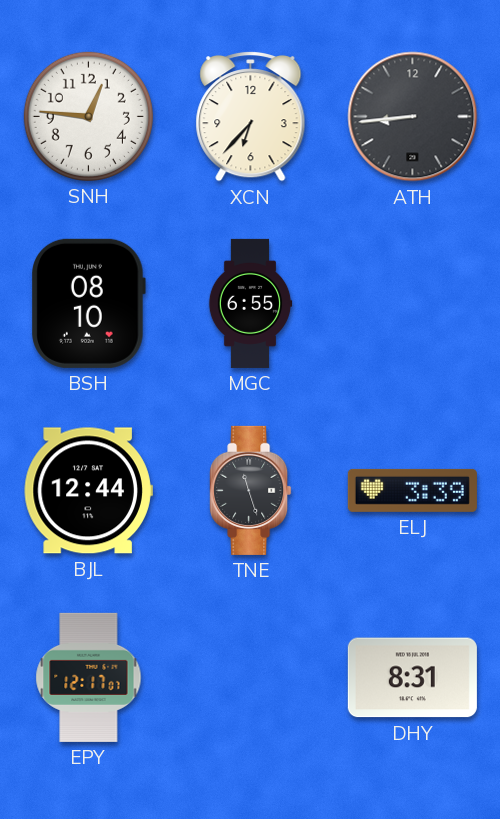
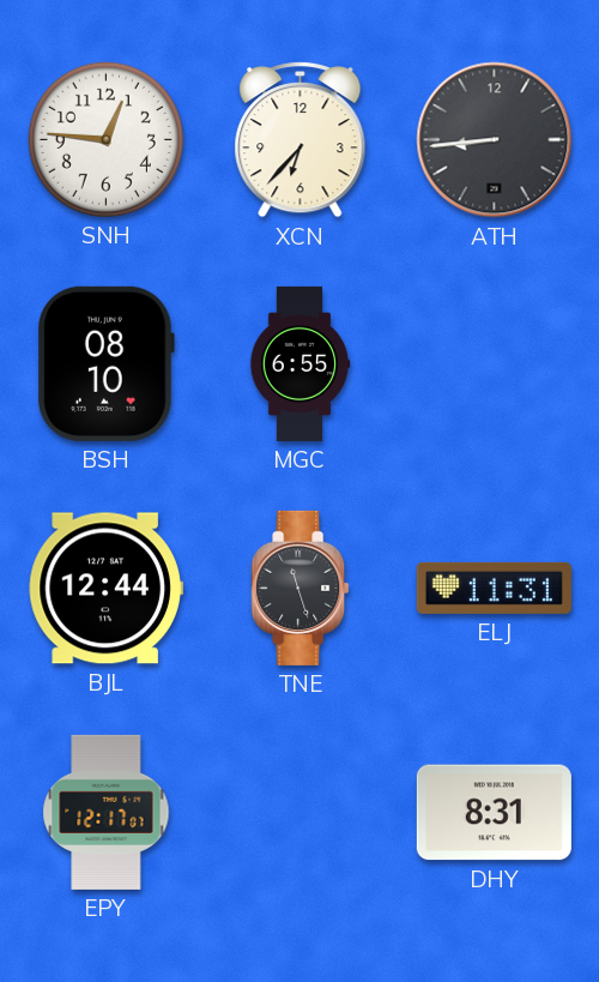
ELJ: 3:39 -> 11:31 (494, 588)
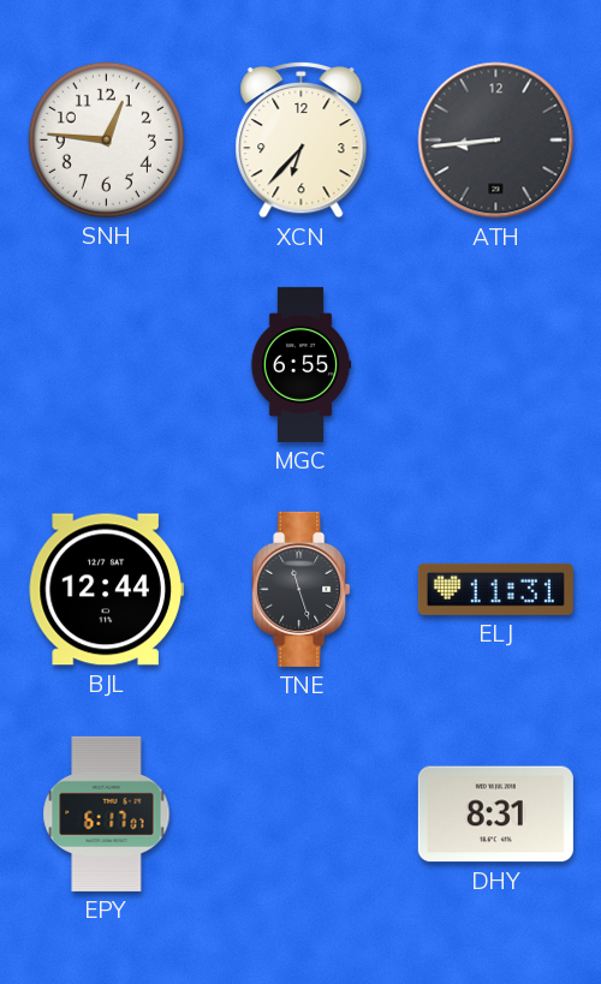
BSH: 08:10 -> none (105, 363)
EPY: 12:17 -> 6:17 (107, 813)
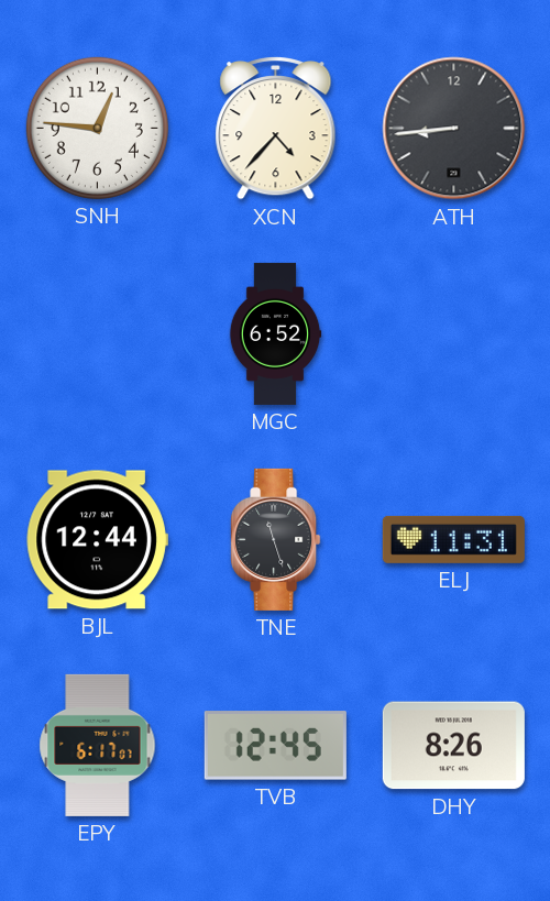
XCN: 6:37 -> 4:37 (276, 128)
MGC: 6:55 -> 6:52 (275, 333)
TVB: none -> 12:45 (275, 746)
DHY: 8:31 -> 8:26 (453, 746)
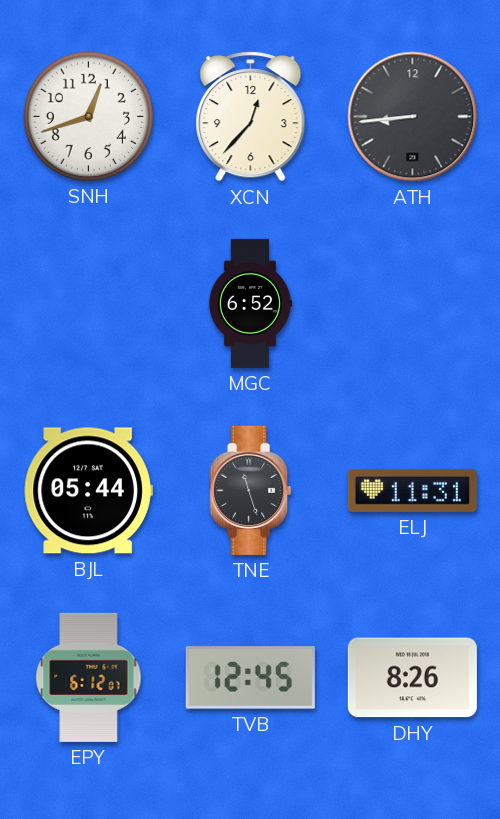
SNH: 12:46 -> 12:42 (88, 116)
XCN: 4:37 -> 12:37 (251, 116)
BJL: 12:44 -> 05:44 (88, 491)
EPY: 6:17 -> 6:12 (89, 677)
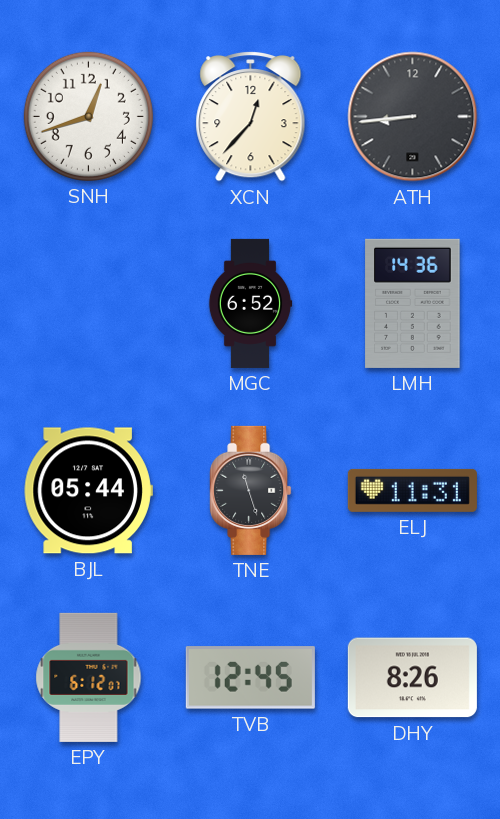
LMH: none -> 14:36 (413, 303)
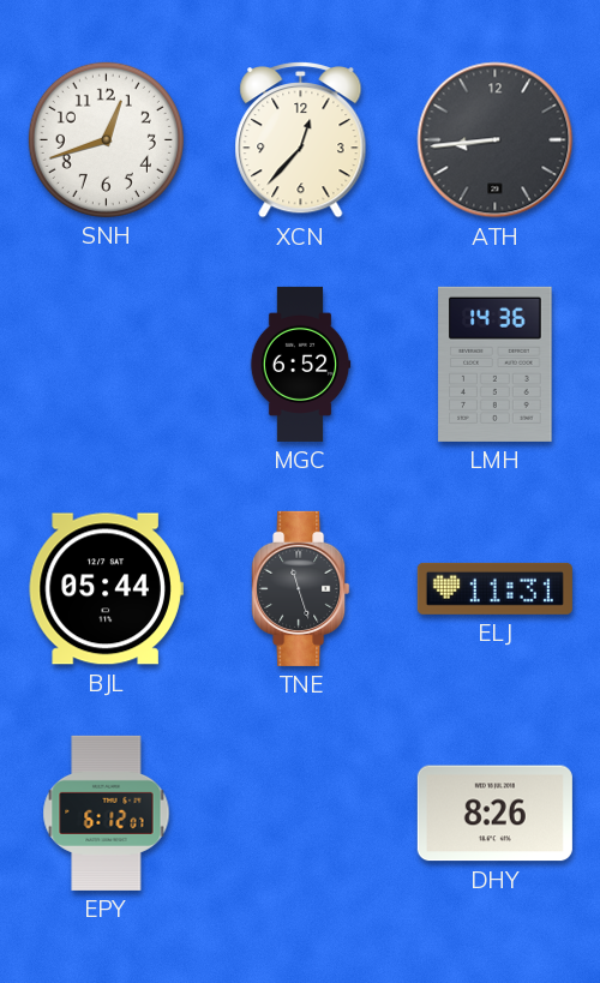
TVB: 12:45 -> none (250, 678)
